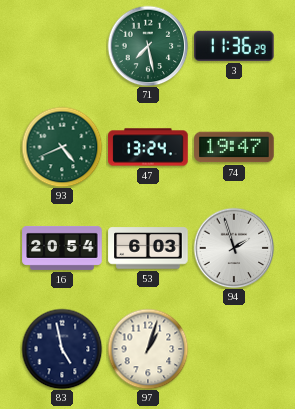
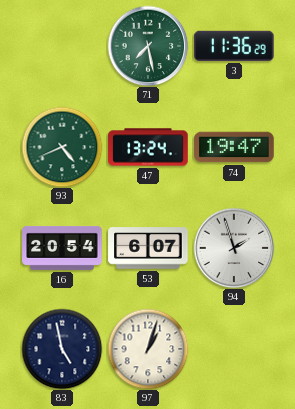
53: 6:03 -> 6:07 (148, 248)
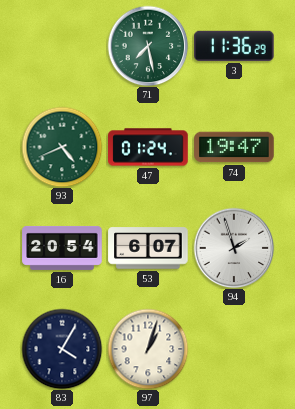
47: 13:24 -> 01:24 (148, 147)
83: 4:58 -> 4:05 (62, 349)
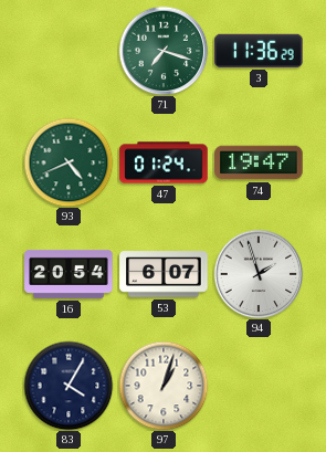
71: 7:28 -> 7:18 (164, 51)
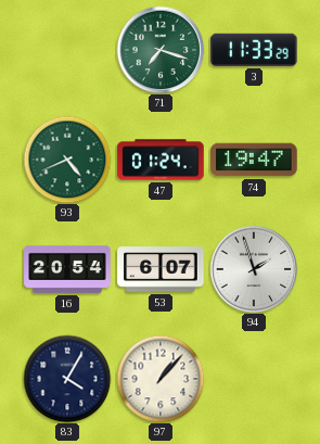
3: 11:36 -> 11:33 (254, 50)
97: 1:03 -> 1:07 (161, 379)
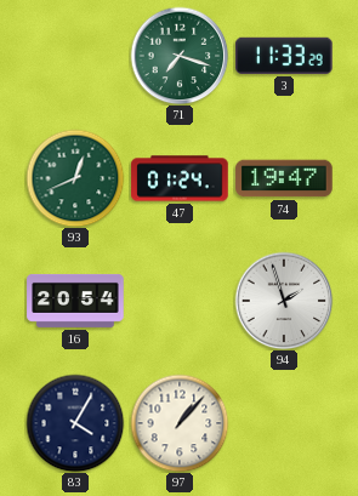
93: 4:41 -> 12:41 (75, 178)
53: 6:07 -> none (161, 269)
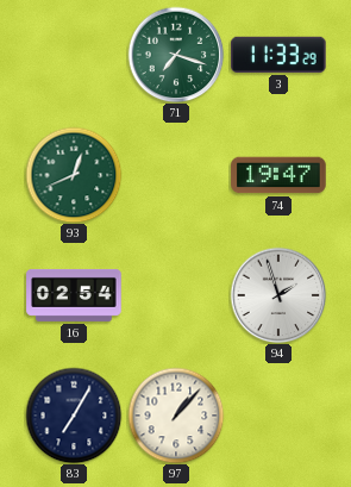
47: 01:24 -> none (180, 178)
16: 20:54 -> 02:54 (74, 295)
83: 4:05 -> 7:05 (74, 416)
